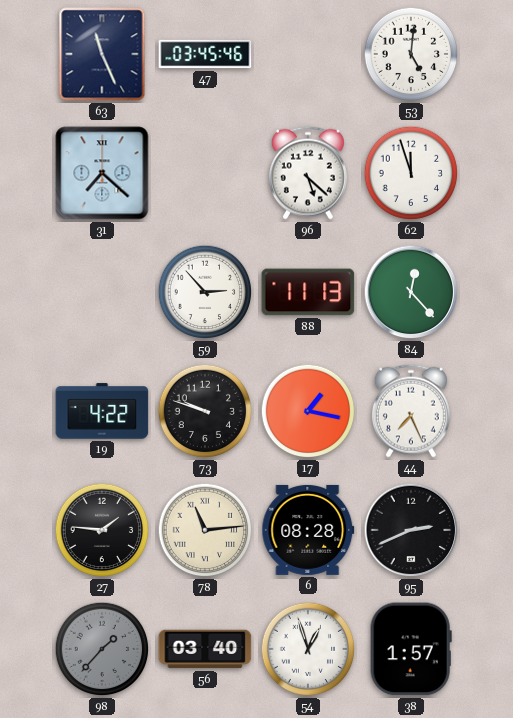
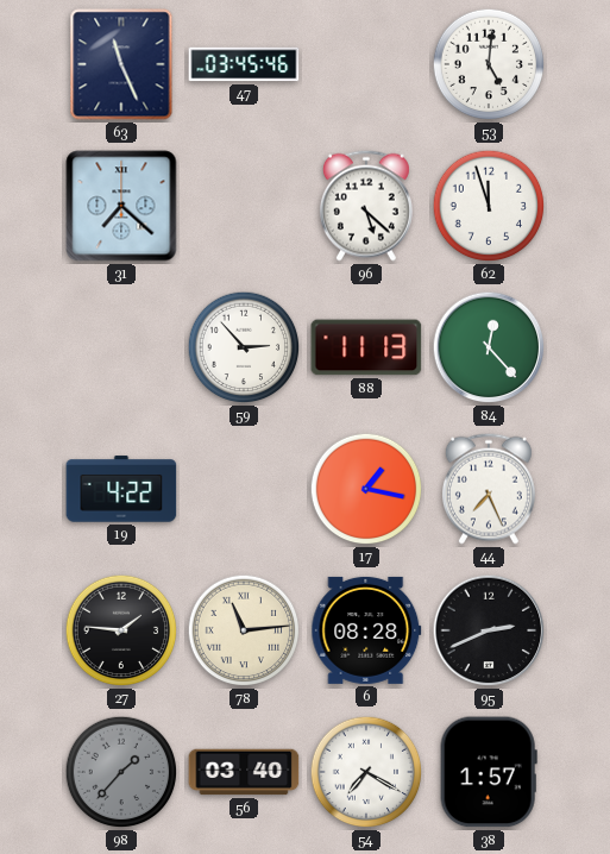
73: 9:48 -> none (205, 411)
54: 12:57 -> 7:20 (366, 772)
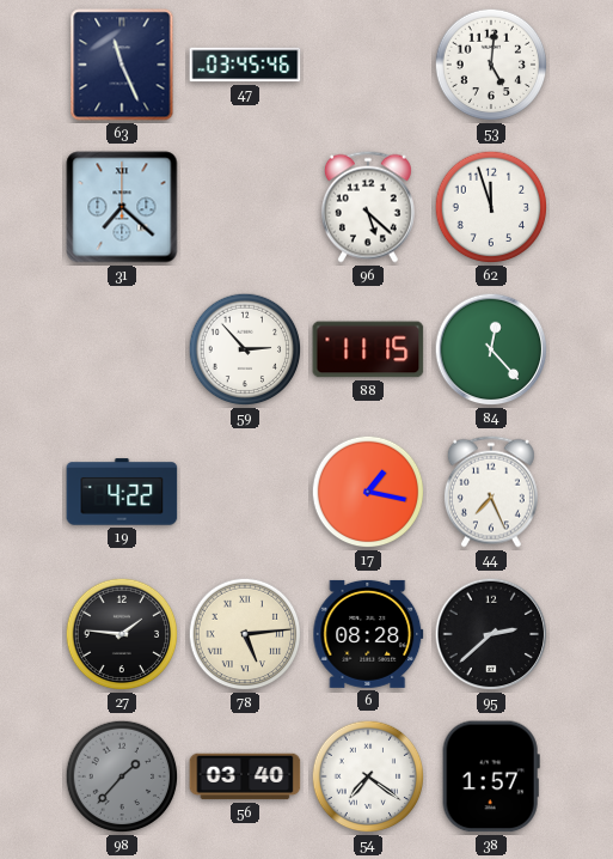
88: 11:13 -> 11:15 (368, 349)
78: 11:14 -> 5:14 (245, 634)
95: 2:41 -> 2:38 (491, 634)
54: 7:20 -> 7:21 (368, 776)
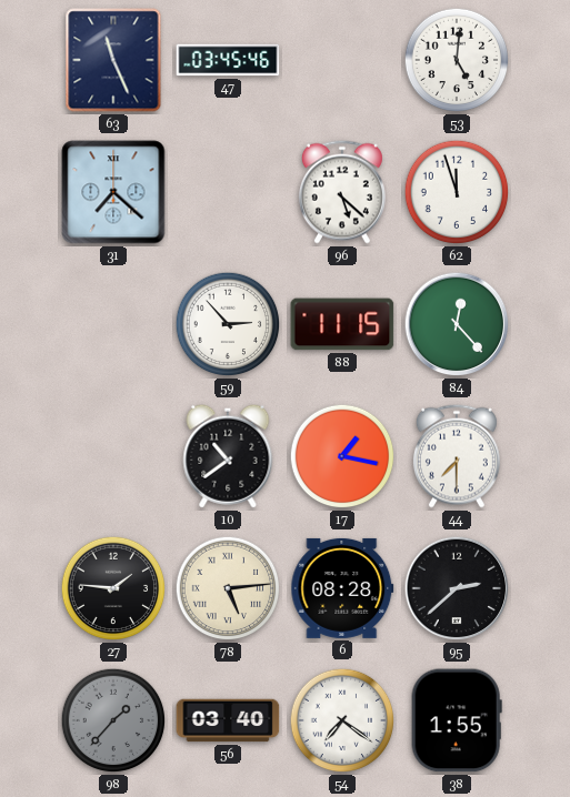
19: 4:22 -> none (122, 492)
10: none -> 10:39 (228, 456)
44: 7:26 -> 7:30 (457, 456)
38: 1:57 -> 1:55 (457, 720)
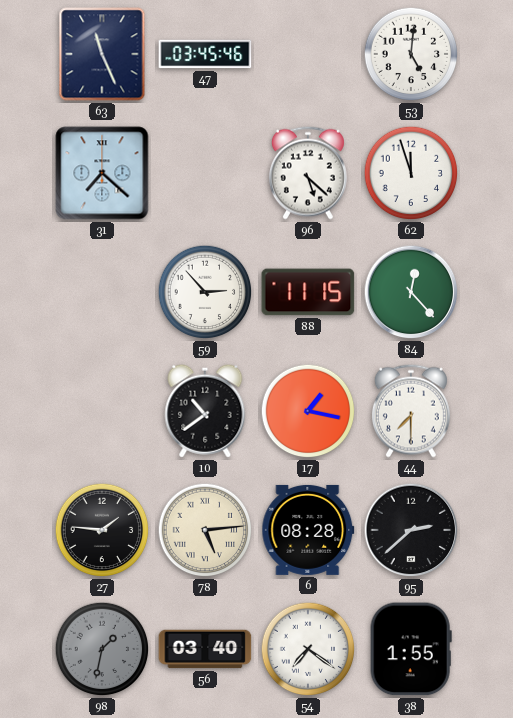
98: 1:37 -> 1:32 (102, 649)
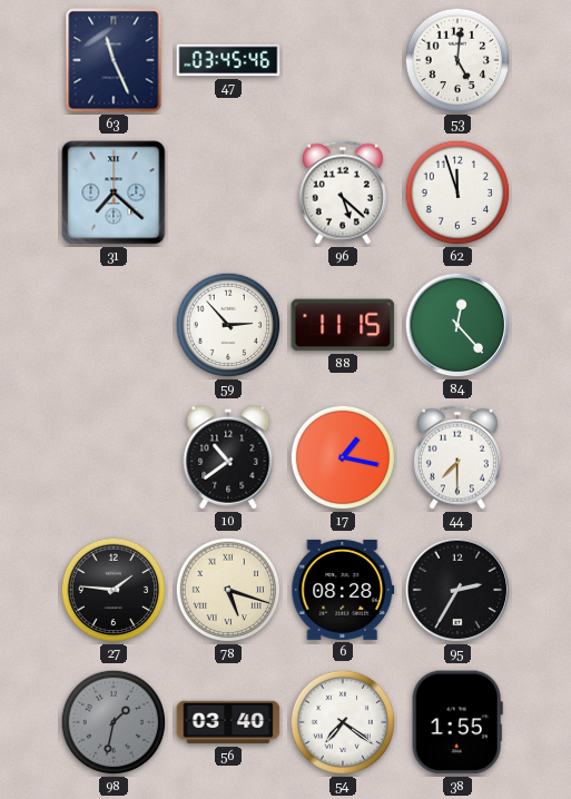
78: 5:14 -> 5:18 (228, 590)
95: 2:38 -> 2:35 (457, 590)
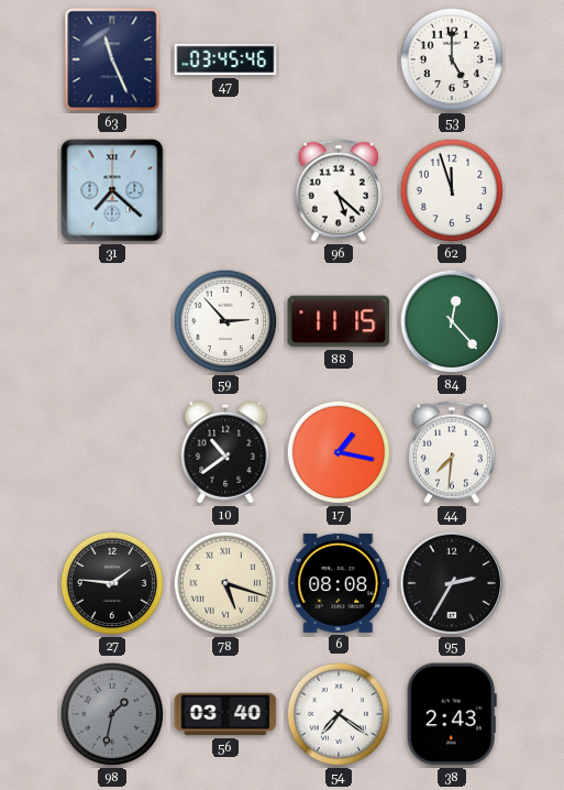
53: 5:01 -> 5:00 (452, 59)
44: 7:30 -> 7:31 (452, 452)
6: 08:28 -> 08:08 (339, 583)
38: 1:55 -> 2:43 (452, 714)
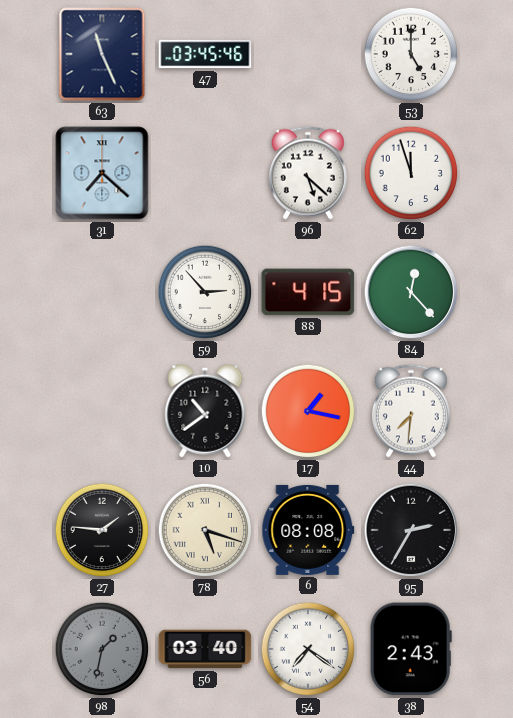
88: 11:15 -> 4:15 (308, 292)
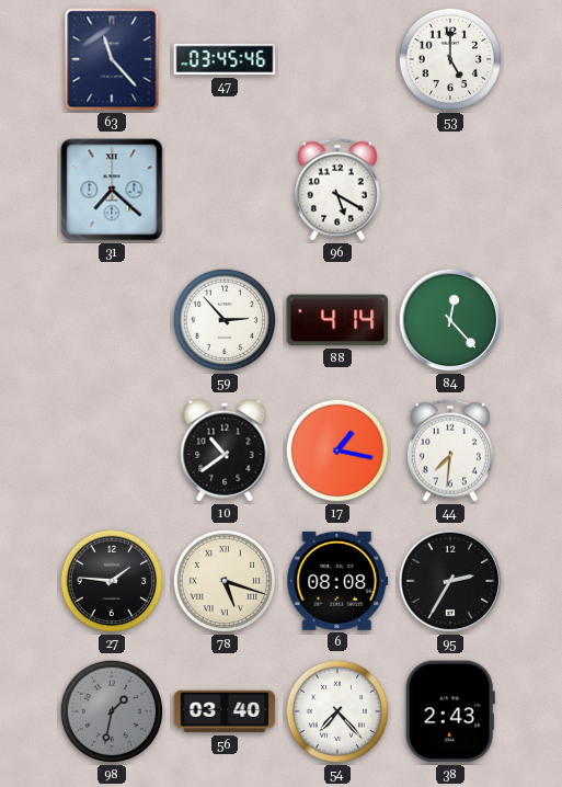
63: 11:26 -> 11:23 (112, 59)
96: 5:22 -> 5:20 (337, 190)
62: 11:57 -> none (411, 173)
88: 4:15 -> 4:14 (337, 320)
54: 7:21 -> 7:23 (337, 711)
